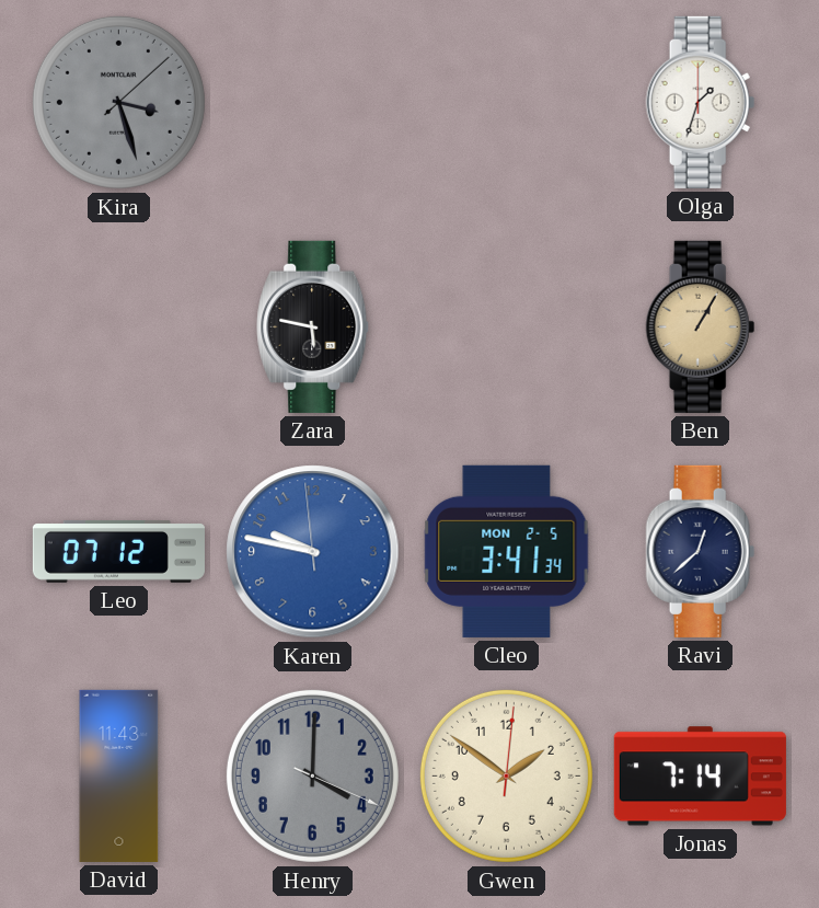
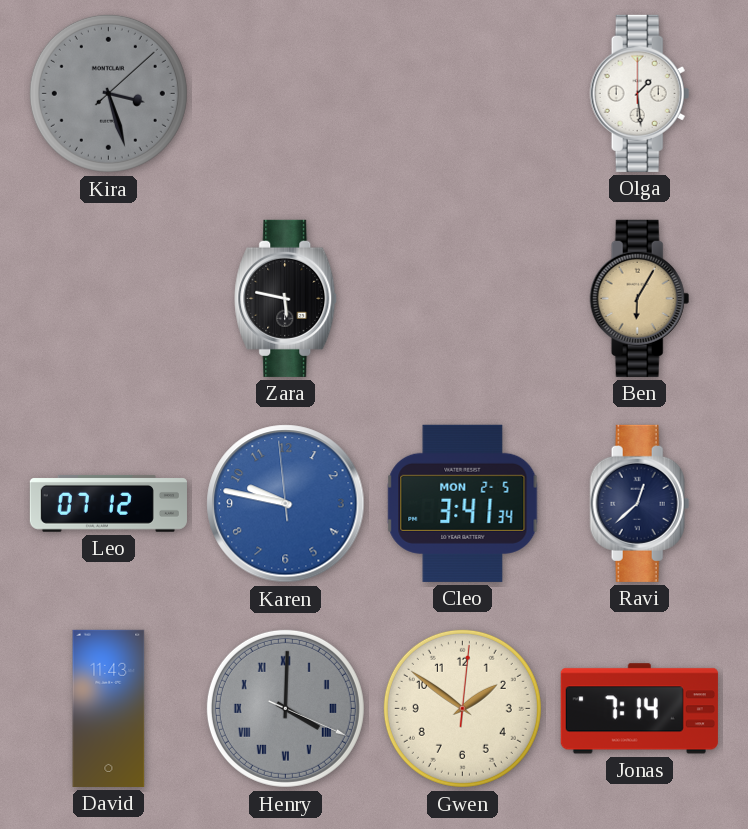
Olga: 1:33 -> 1:29 (640, 93)
Ben: 1:05 -> 6:05 (640, 298)
Henry numerals: Arabic -> Roman (285, 708)
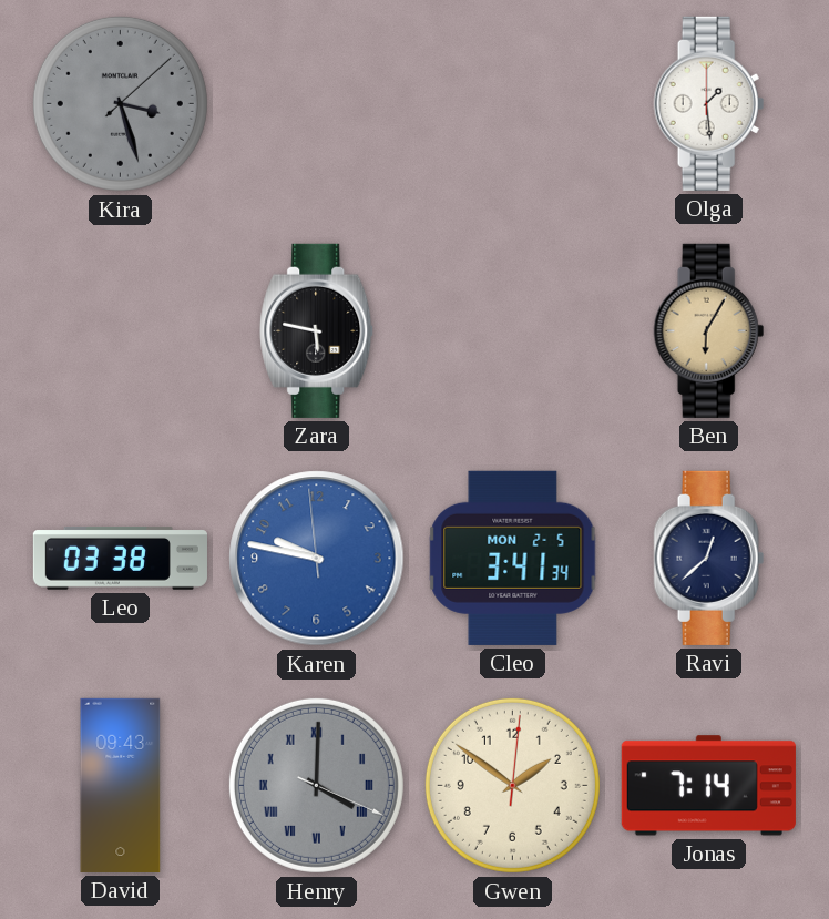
Leo: 07:12 -> 03:38 (120, 558)
David: 11:43 -> 09:43 (121, 785)
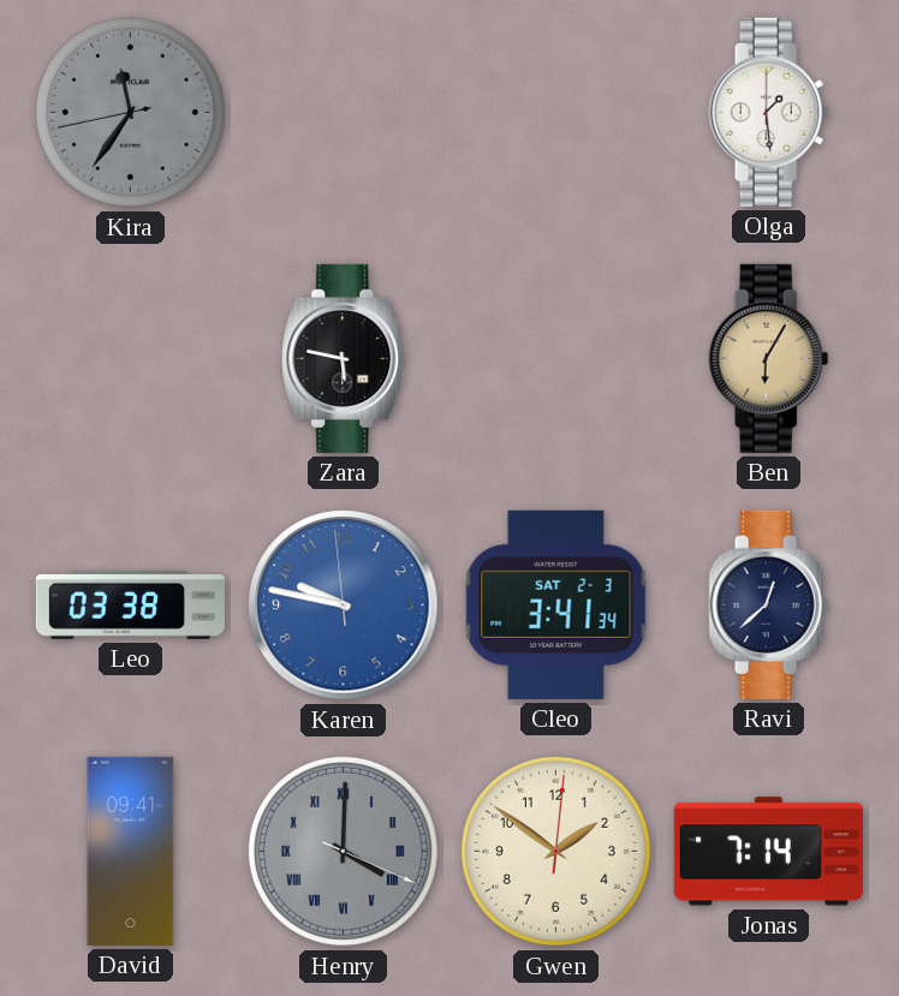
Kira: 3:27 -> 11:35 (130, 112)
Cleo date: MON 2-5 -> SAT 2-3 (556, 604)
David: 09:43 -> 09:41 (131, 851)
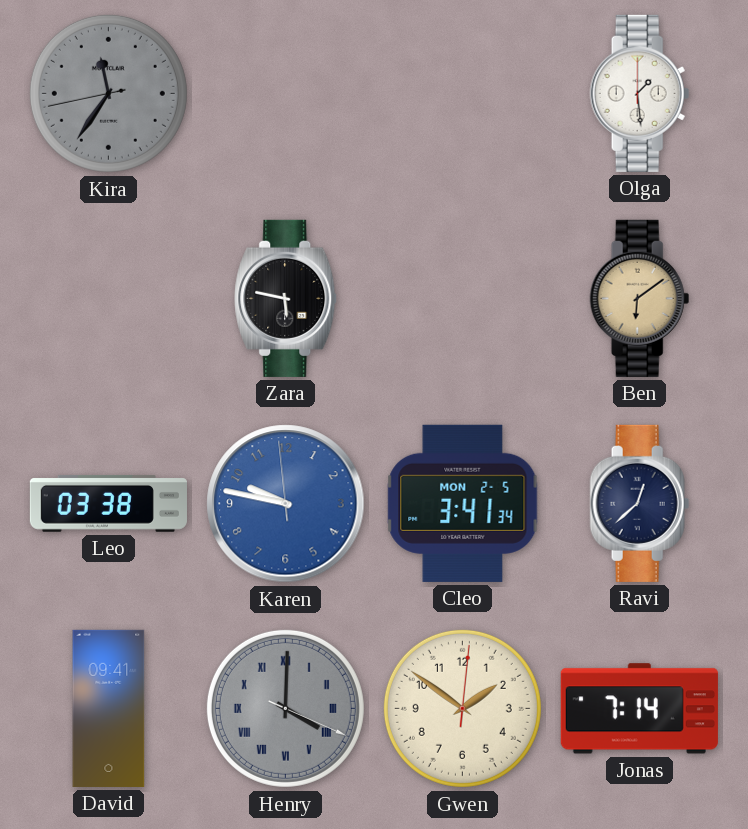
Ben: 6:05 -> 6:09 (640, 298)
Cleo date: SAT 2-3 -> MON 2-5 (463, 503)
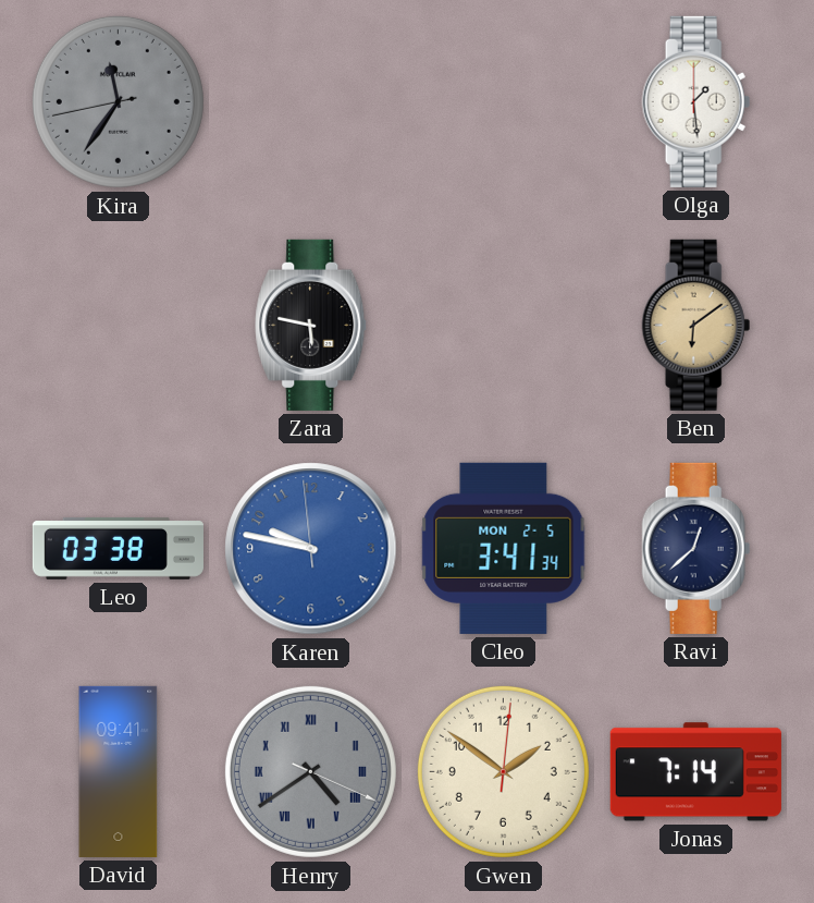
Henry: 4:00 -> 4:39 (310, 771)
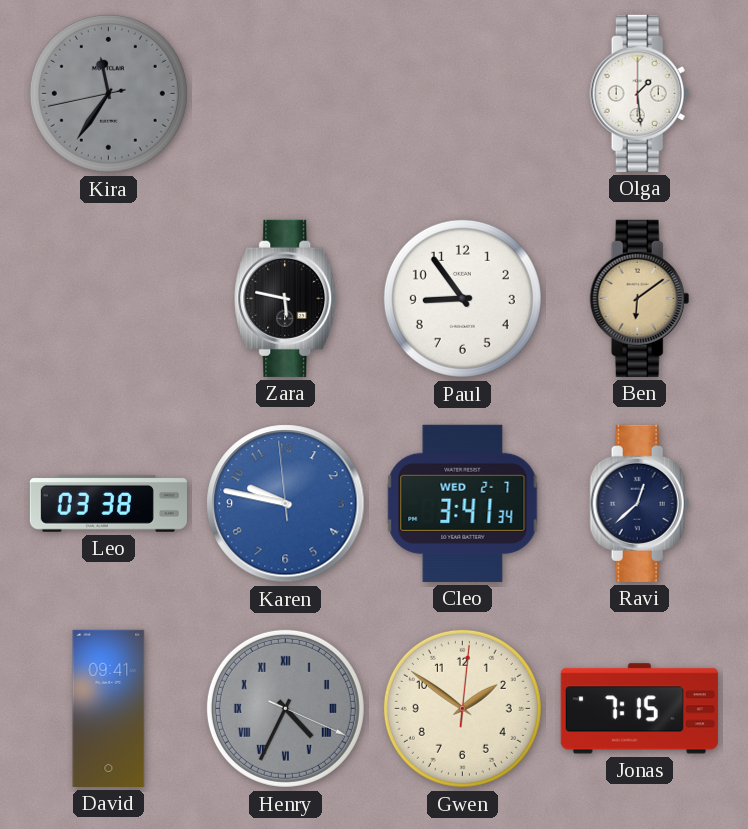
Paul: none -> 8:54 (462, 298)
Cleo date: MON 2-5 -> WED 2-7 (463, 503)
Henry: 4:39 -> 4:34 (285, 708)
Jonas: 7:14 -> 7:15 (639, 709)
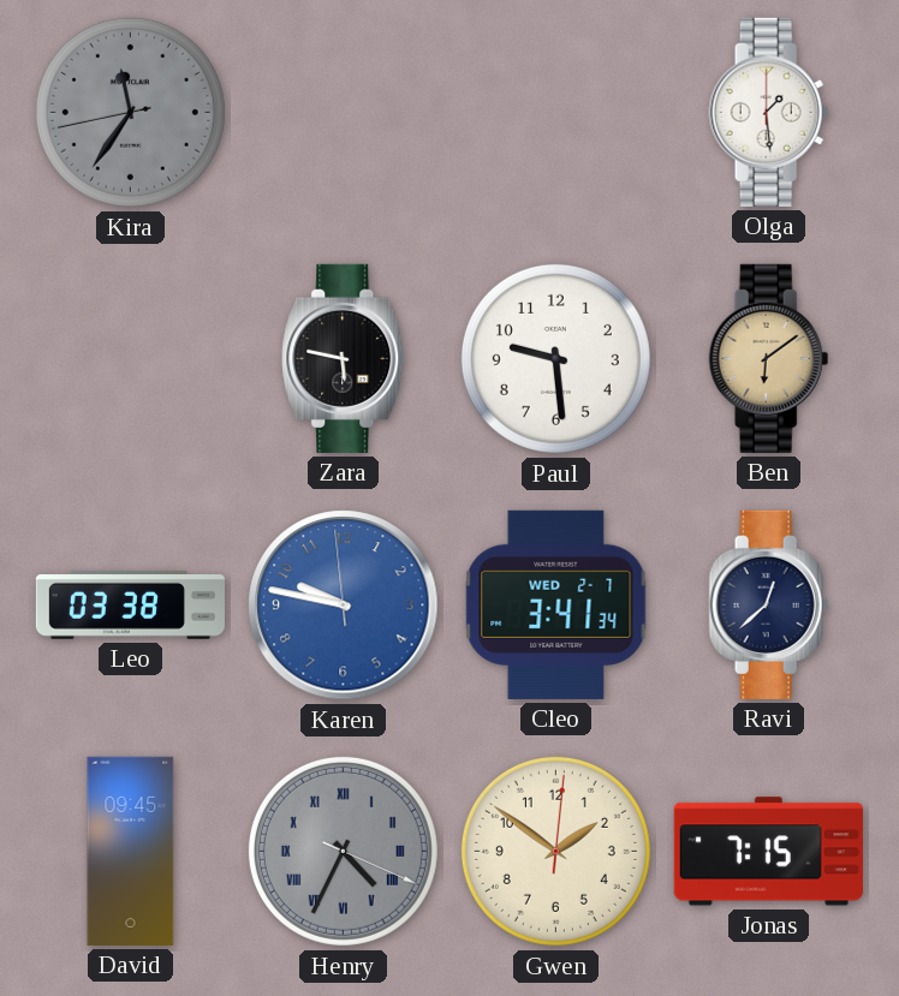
Paul: 8:54 -> 9:29 (555, 358)
David: 09:41 -> 09:45 (131, 851)
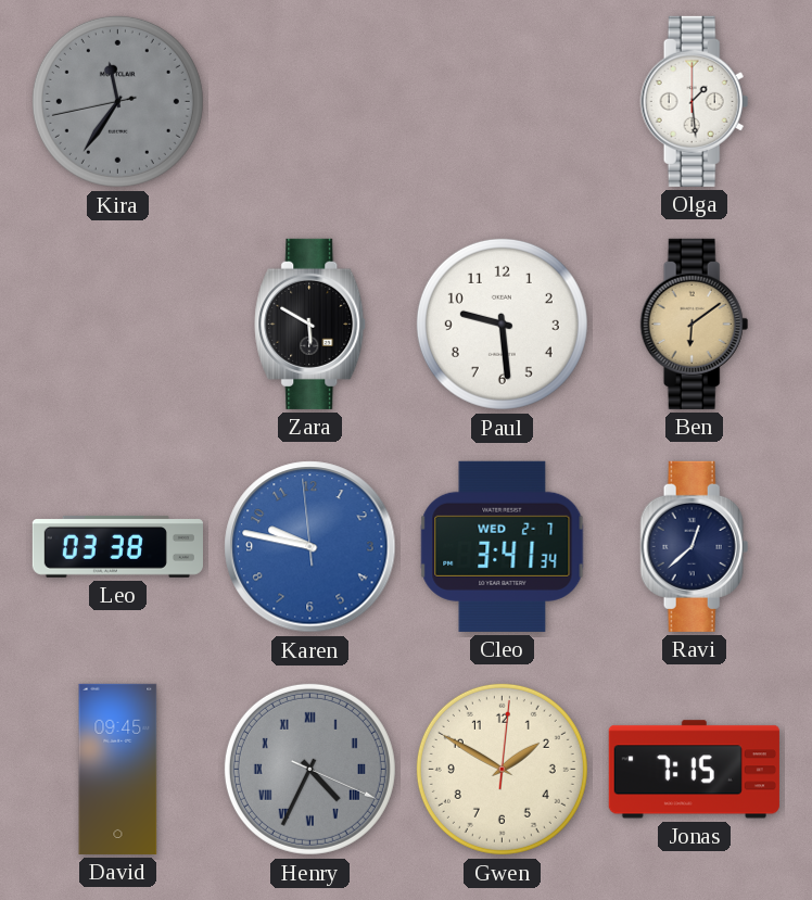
Zara: 5:47 -> 5:50 (310, 324)
Gwen: 1:51 -> 1:50 (502, 769)
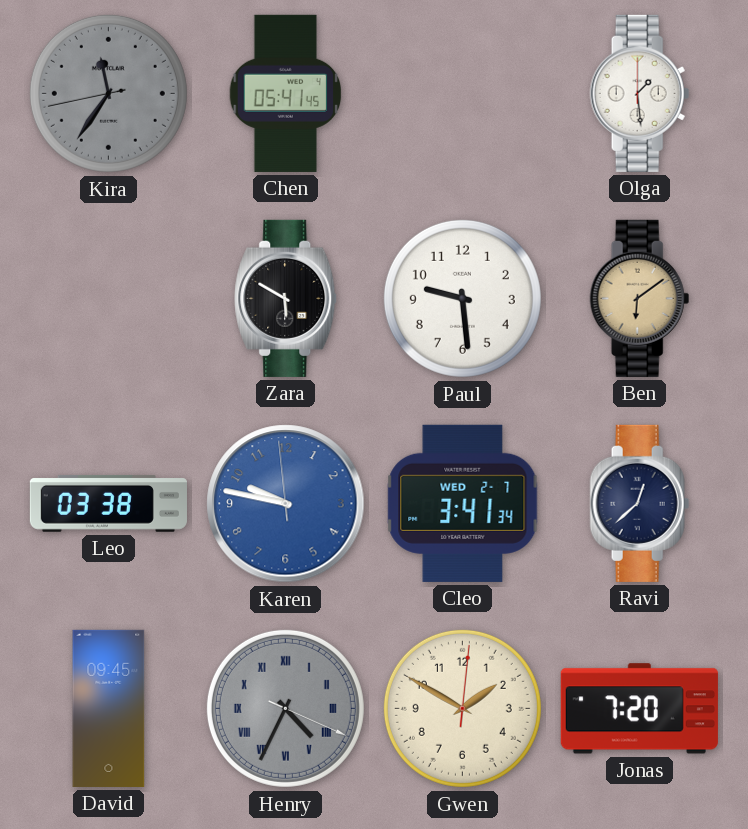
Chen: none -> 05:41 (286, 93)
Jonas: 7:15 -> 7:20 (639, 709)
